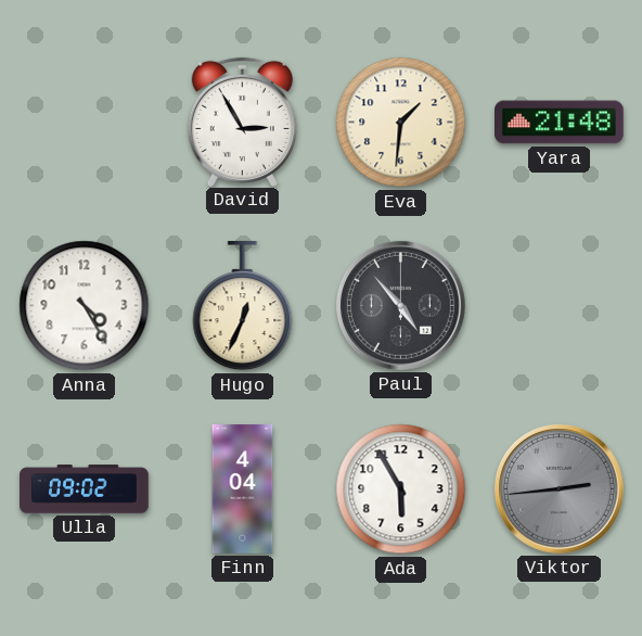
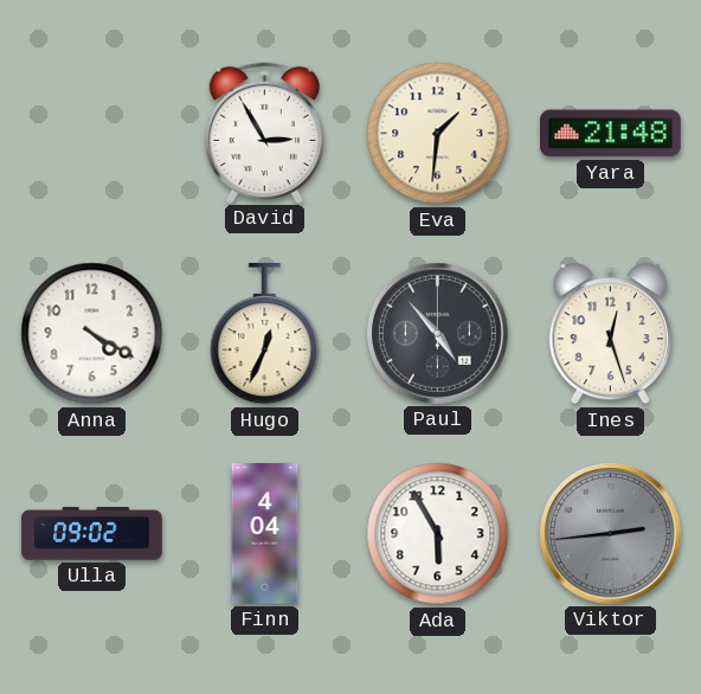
Anna: 4:25 -> 4:20 (92, 334)
Ines: none -> 12:27 (610, 334)
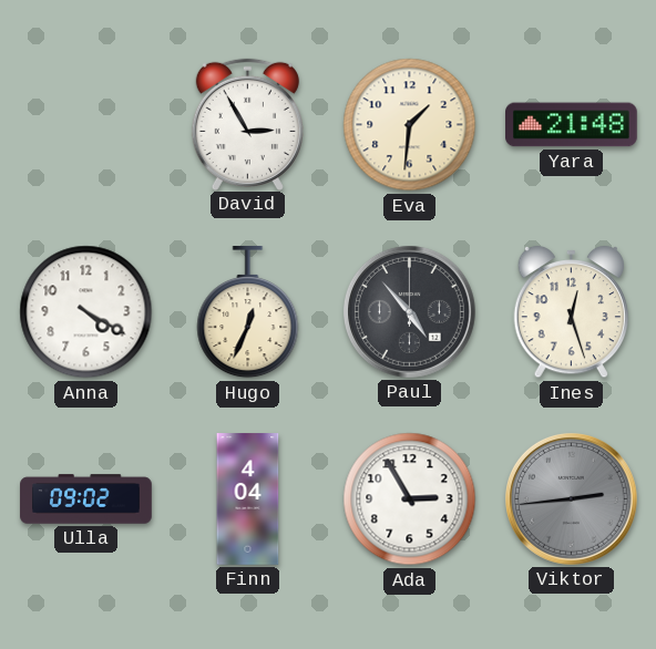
Ada: 5:55 -> 2:55 (410, 499)
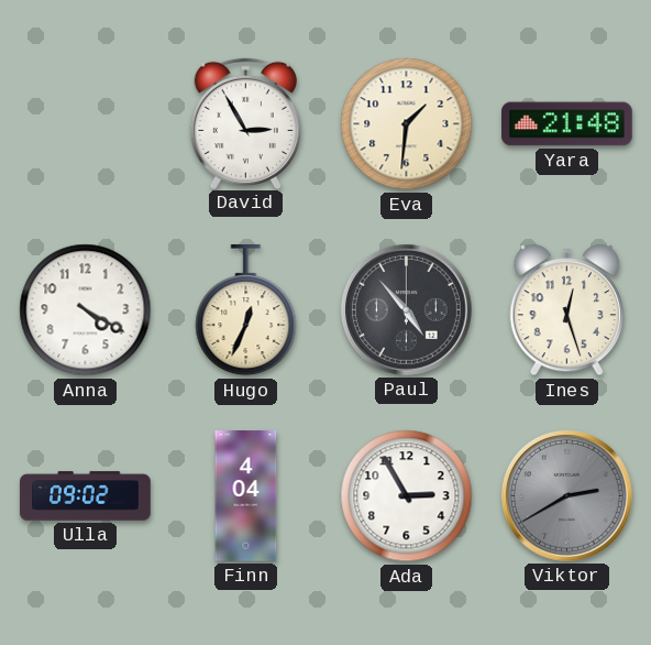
Viktor: 2:44 -> 2:40 (566, 495)
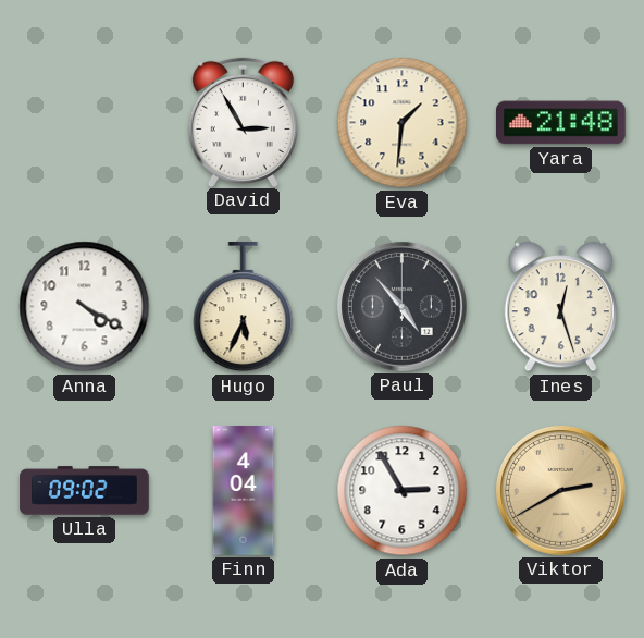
Hugo: 12:34 -> 5:34 (244, 308)
Viktor dial: grey -> champagne (560, 490)
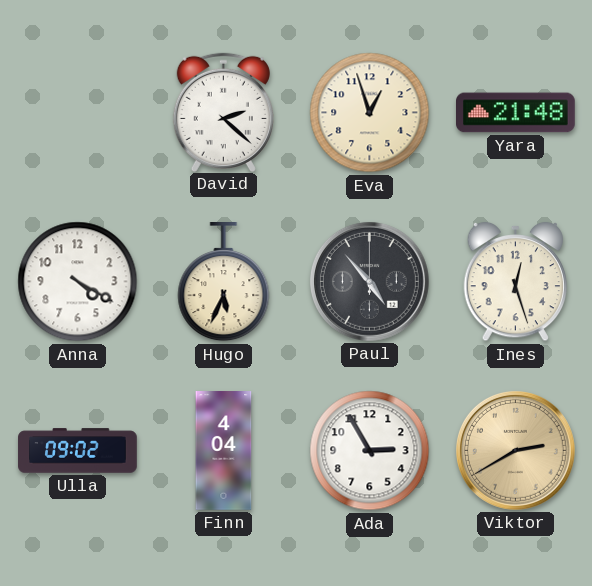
David: 2:55 -> 2:22 (223, 112)
Eva: 1:31 -> 12:57 (370, 113)
